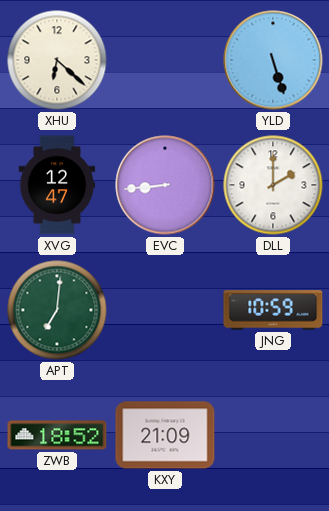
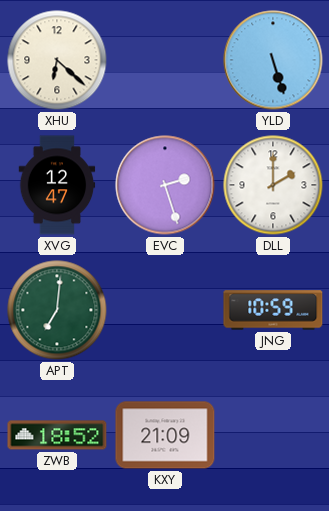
EVC: 8:44 -> 2:27 (165, 185)
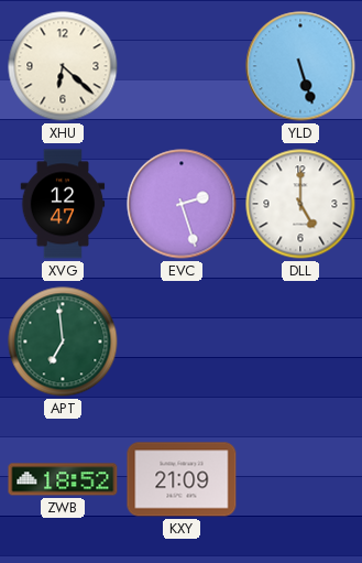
DLL: 2:00 -> 5:00 (300, 204)
APT: 7:01 -> 6:59 (63, 342)
JNG: 10:59 -> none (273, 310)
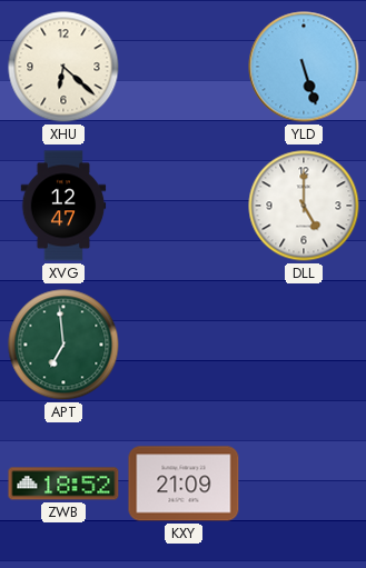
EVC: 2:27 -> none (182, 204)
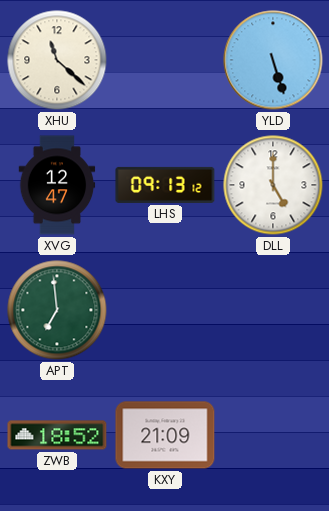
XHU: 6:22 -> 11:22 (57, 60)
LHS: none -> 09:13 (165, 185)
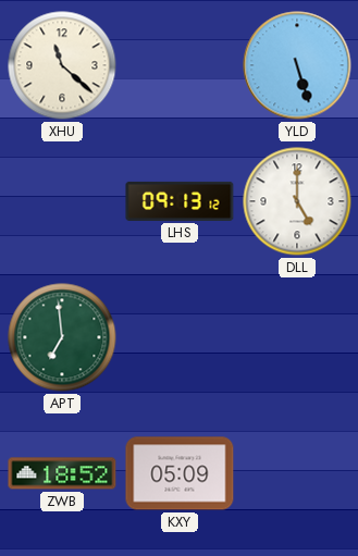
XVG: 12:47 -> none (57, 185)
KXY: 21:09 -> 05:09 (180, 473)
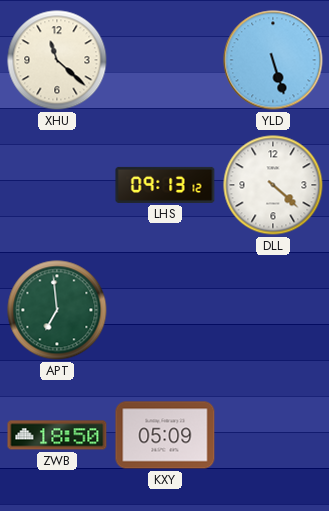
DLL: 5:00 -> 4:22 (273, 185)
ZWB: 18:52 -> 18:50 (57, 435)
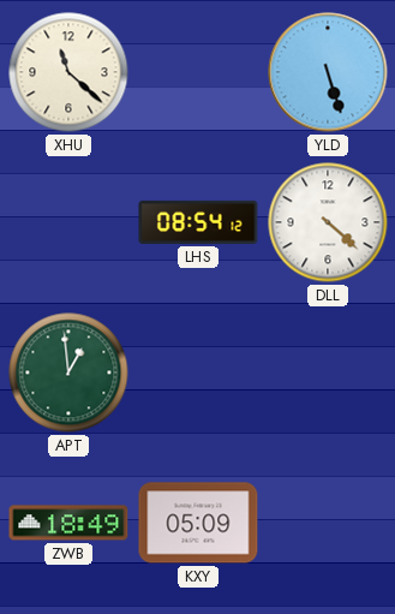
LHS: 09:13 -> 08:54 (198, 222)
APT: 6:59 -> 12:59 (68, 372)
ZWB: 18:50 -> 18:49 (68, 523)
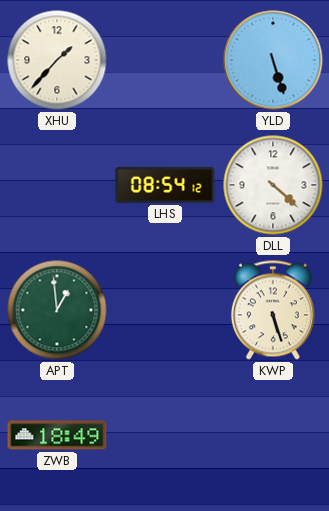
XHU: 11:22 -> 1:37 (57, 60)
KWP: none -> 5:27 (273, 310)
KXY: 05:09 -> none (198, 523)
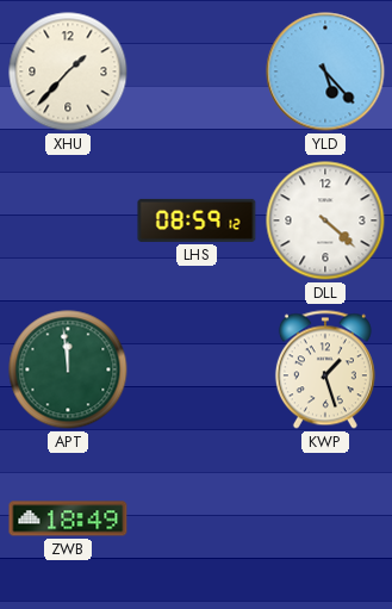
YLD: 5:27 -> 5:23 (325, 72)
LHS: 08:54 -> 08:59 (197, 220)
APT: 12:59 -> 11:59 (68, 369)
KWP: 5:27 -> 1:27 (325, 369)
